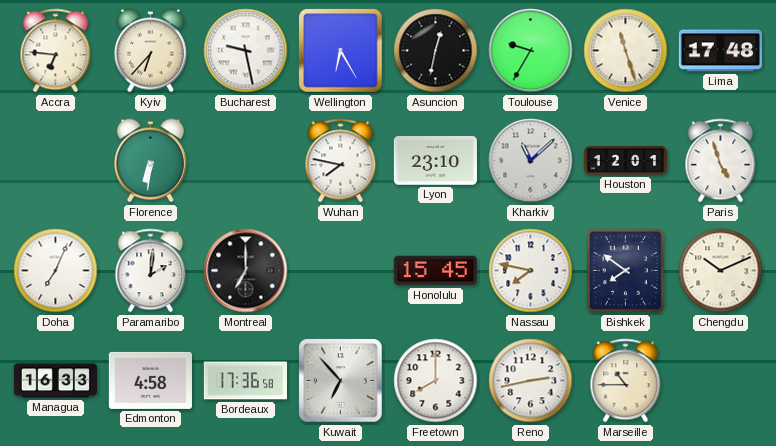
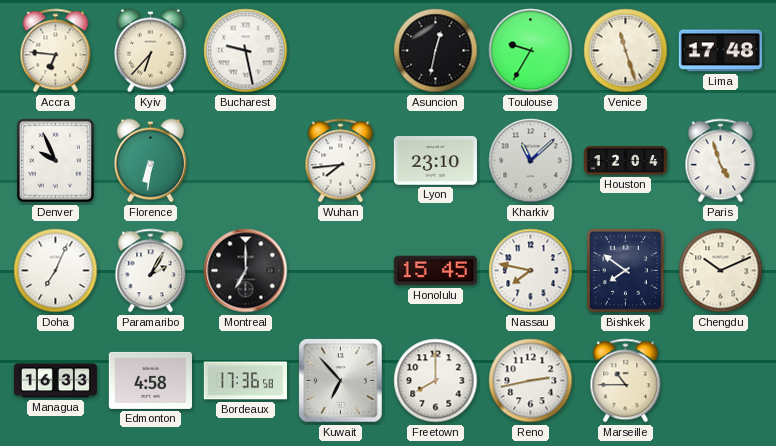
Wellington: 6:25 -> none (341, 51)
Denver: none -> 9:56 (55, 160)
Wuhan: 7:47 -> 7:44 (341, 161)
Houston: 12:01 -> 12:04 (625, 161)
Paramaribo: 2:01 -> 2:05 (151, 271)
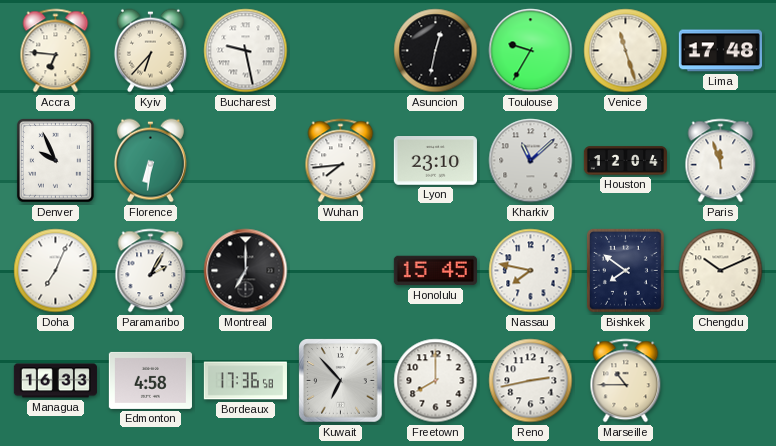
Paris: 4:57 -> 11:57 (721, 161)
